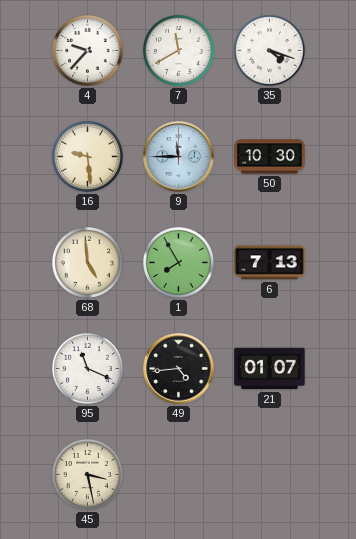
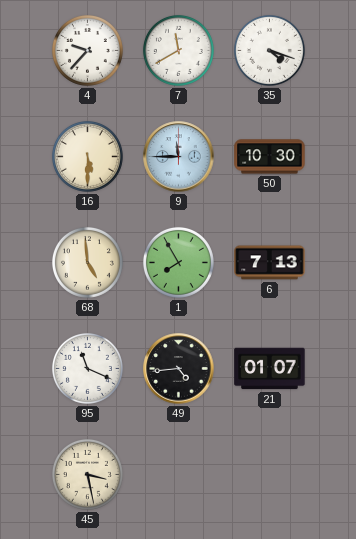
16: 9:29 -> 5:30 (87, 156)
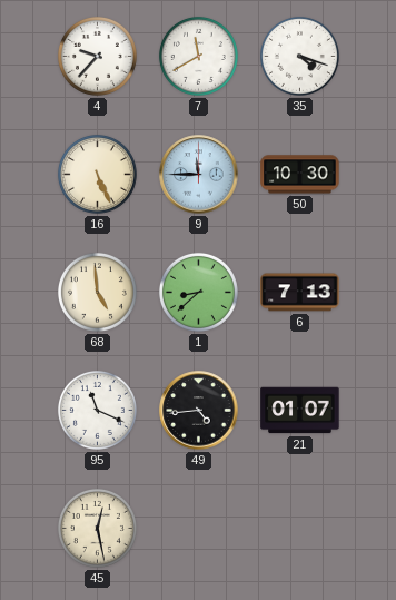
16: 5:30 -> 5:26 (97, 174)
1: 7:55 -> 8:38 (198, 292)
45: 3:28 -> 12:28 (97, 528)
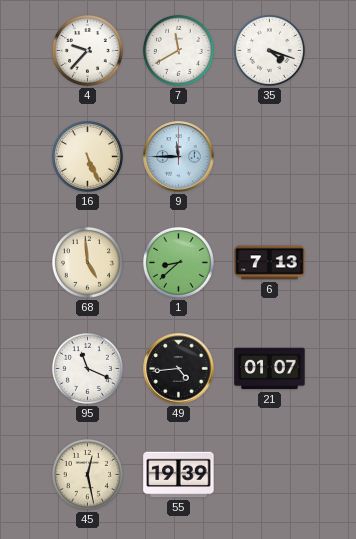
50: 10:30 -> none (300, 175)
55: none -> 19:39 (179, 475)
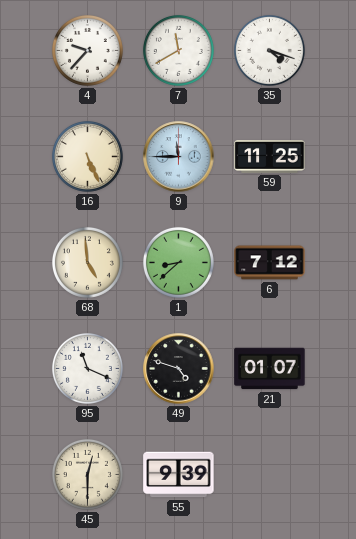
59: none -> 11:25 (270, 157)
6: 7:13 -> 7:12 (270, 263)
49: 4:44 -> 4:48 (179, 369)
45: 12:28 -> 12:30 (87, 474)
55: 19:39 -> 9:39 (179, 475)
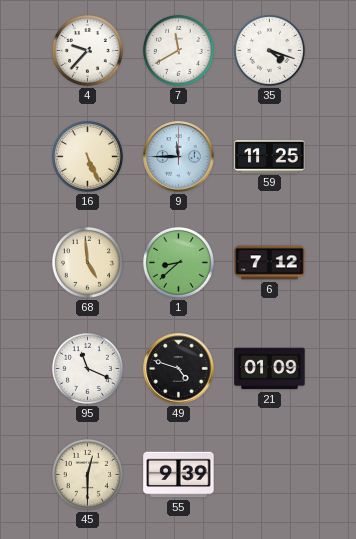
21: 01:07 -> 01:09 (270, 369)
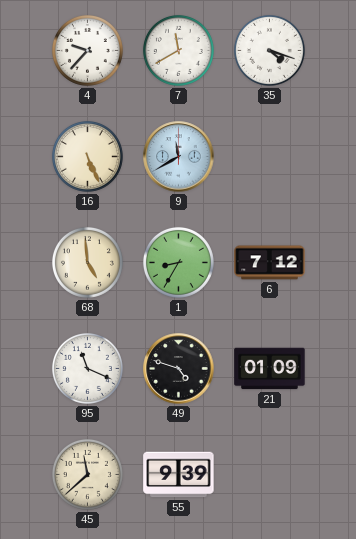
9: 11:45 -> 11:40 (179, 157)
59: 11:25 -> none (270, 157)
1: 8:38 -> 8:35 (178, 262)
45: 12:30 -> 11:38 (87, 474)
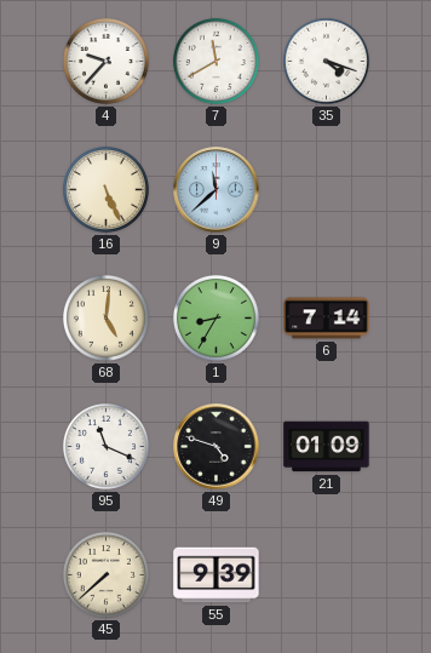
9: 11:40 -> 11:38 (217, 190)
68: 4:59 -> 5:01 (105, 317)
6: 7:12 -> 7:14 (327, 319)
45: 11:38 -> 7:38 (105, 574)
